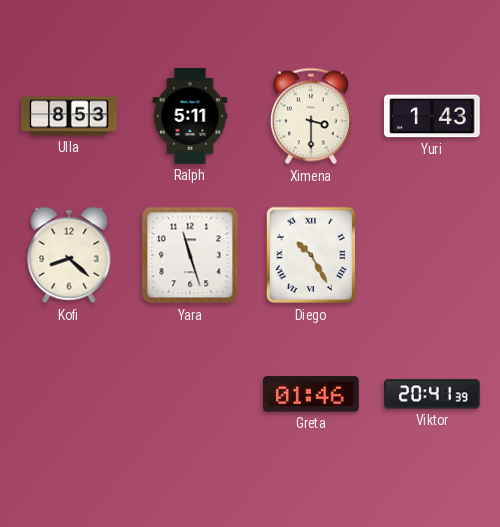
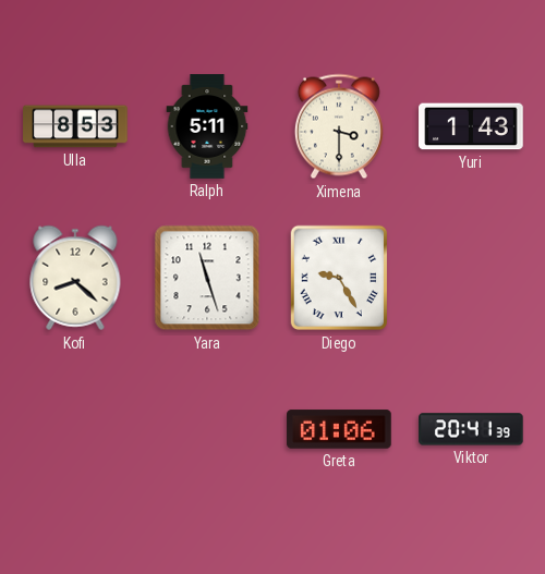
Diego: 10:25 -> 9:25 (339, 278)
Greta: 01:46 -> 01:06 (339, 429)
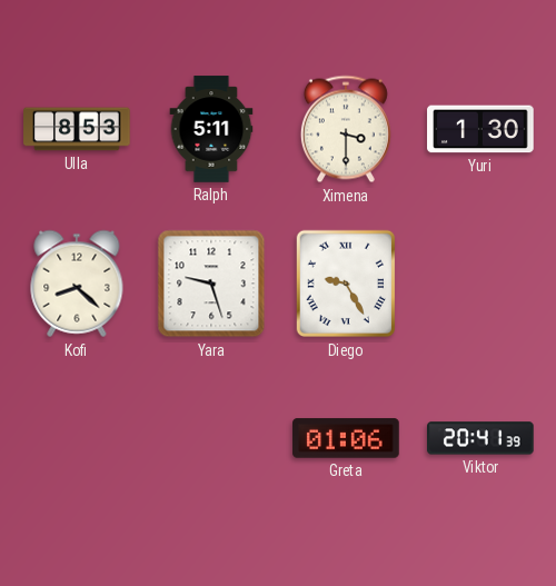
Yuri: 1:43 -> 1:30 (480, 129)
Yara: 11:27 -> 9:27 (211, 284)
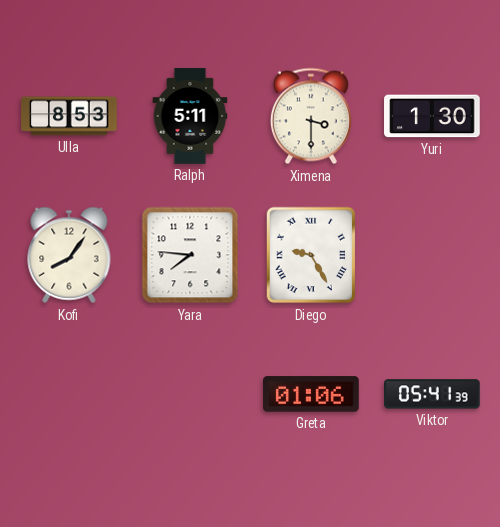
Kofi: 8:22 -> 8:06 (69, 255)
Yara: 9:27 -> 7:46 (190, 255)
Viktor: 20:41 -> 05:41 (432, 394)
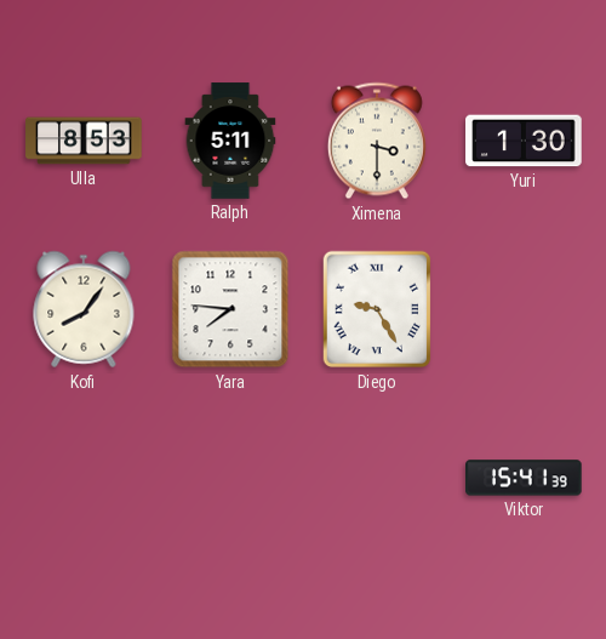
Greta: 01:06 -> none (311, 394)
Viktor: 05:41 -> 15:41 (524, 478)
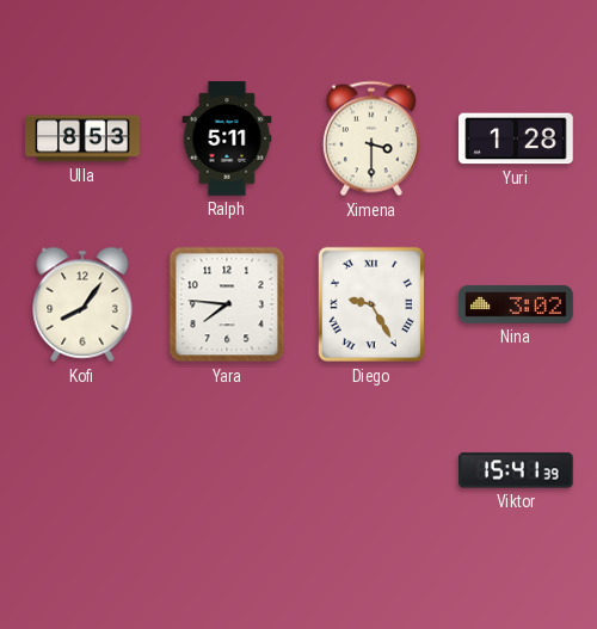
Yuri: 1:30 -> 1:28 (516, 138)
Nina: none -> 3:02 (516, 304)
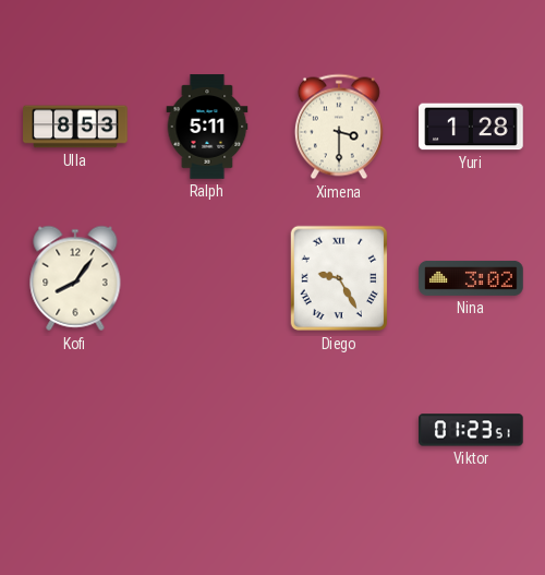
Yara: 7:46 -> none (227, 304)
Viktor: 15:41 -> 01:23 (471, 430)
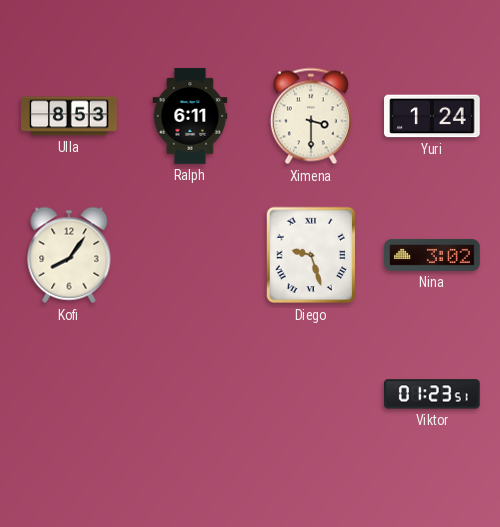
Ralph: 5:11 -> 6:11 (190, 116)
Yuri: 1:28 -> 1:24 (432, 116)
Diego: 9:25 -> 9:27 (311, 255)
